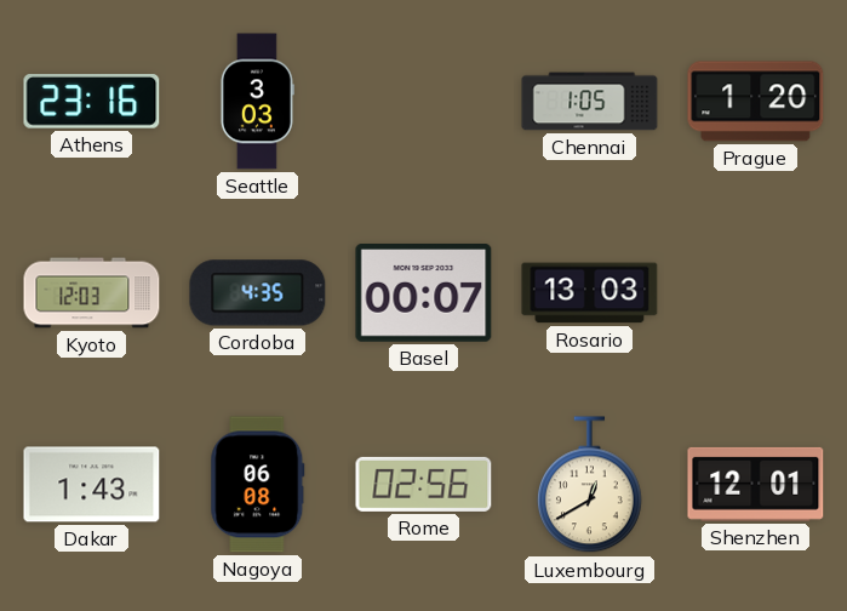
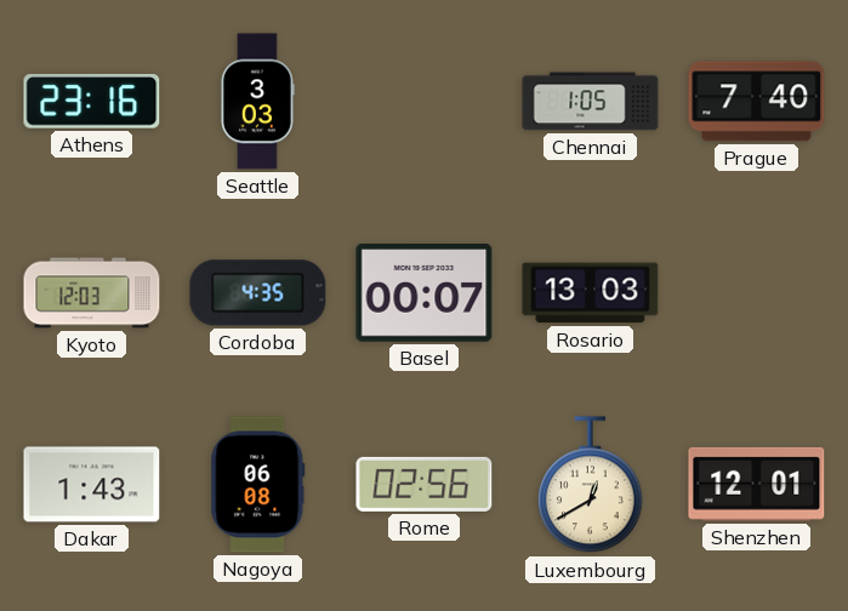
Prague: 1:20 -> 7:40 (757, 102)
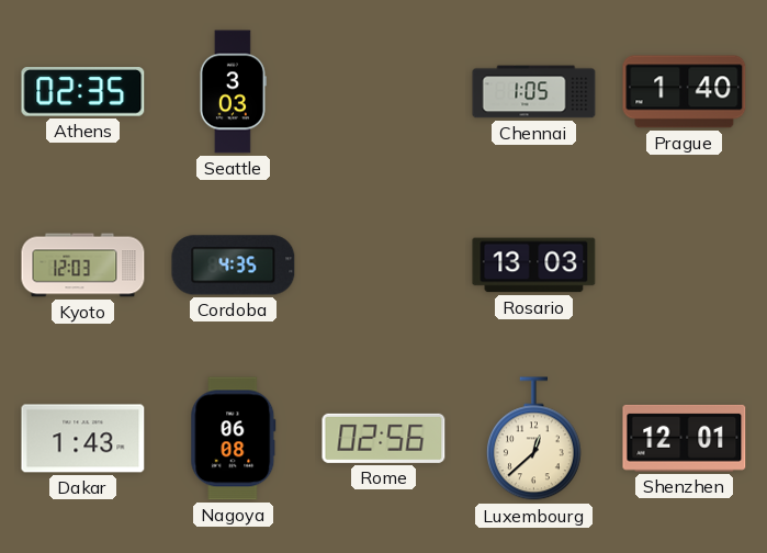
Athens: 23:16 -> 02:35 (83, 92)
Prague: 7:40 -> 1:40 (685, 92)
Basel: 00:07 -> none (425, 293)
Luxembourg: 12:40 -> 12:38 (533, 439)
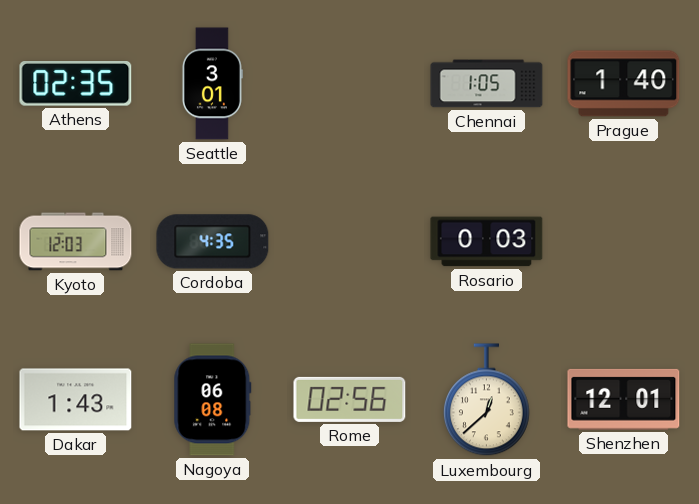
Seattle: 3:03 -> 3:01 (212, 84)
Rosario: 13:03 -> 0:03 (487, 242)
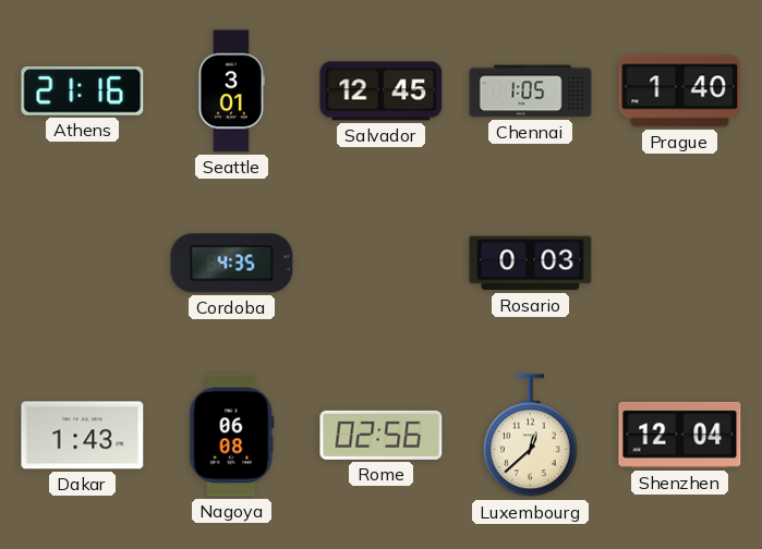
Athens: 02:35 -> 21:16 (83, 91)
Salvador: none -> 12:45 (382, 91)
Kyoto: 12:03 -> none (76, 242)
Shenzhen: 12:01 -> 12:04 (680, 435)
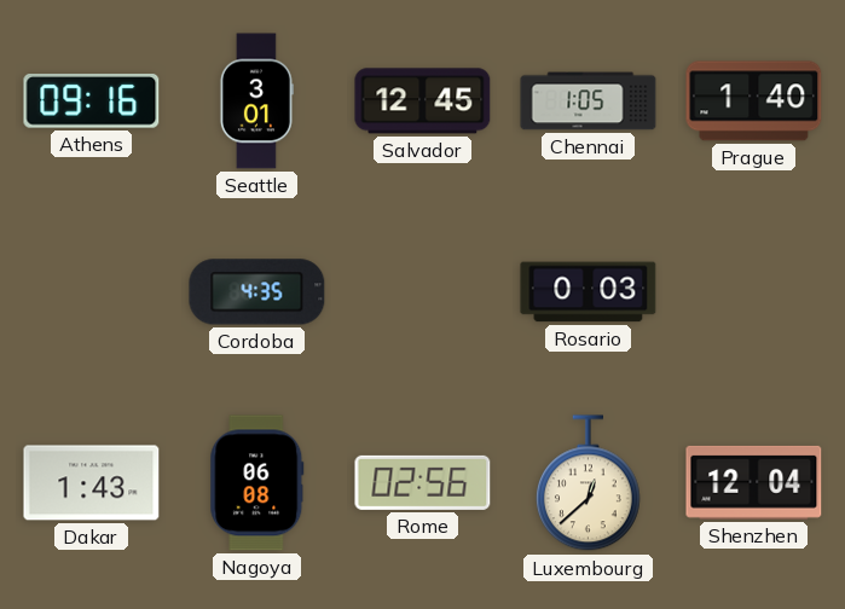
Athens: 21:16 -> 09:16 (92, 101)
